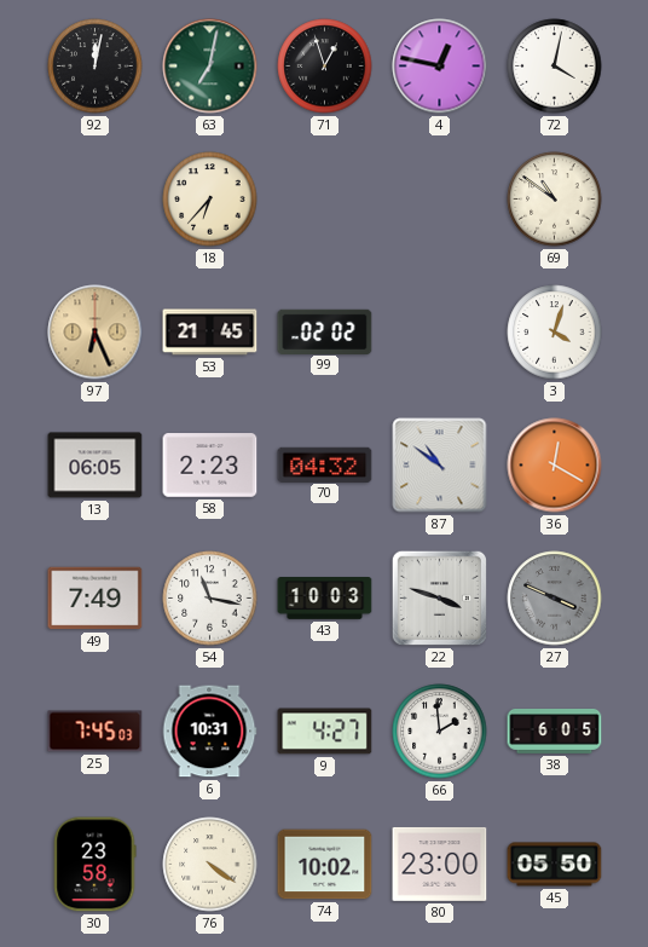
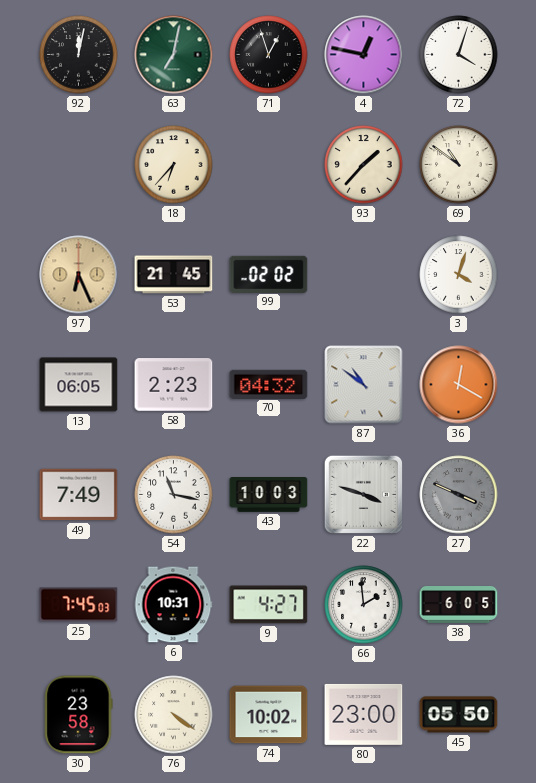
72: 4:02 -> 4:03 (459, 55)
93: none -> 1:37 (364, 165)
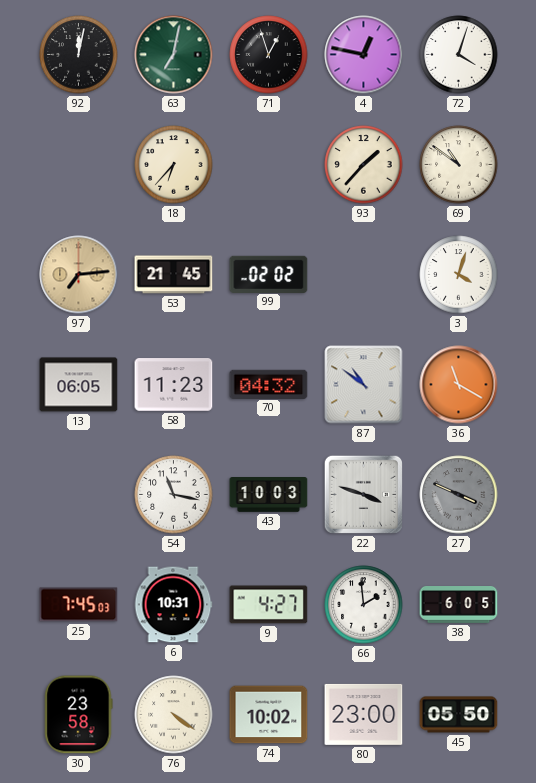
97: 6:26 -> 7:14 (79, 275)
58: 2:23 -> 11:23 (174, 385)
36: 12:20 -> 11:20 (459, 385)
49: 7:49 -> none (79, 495)
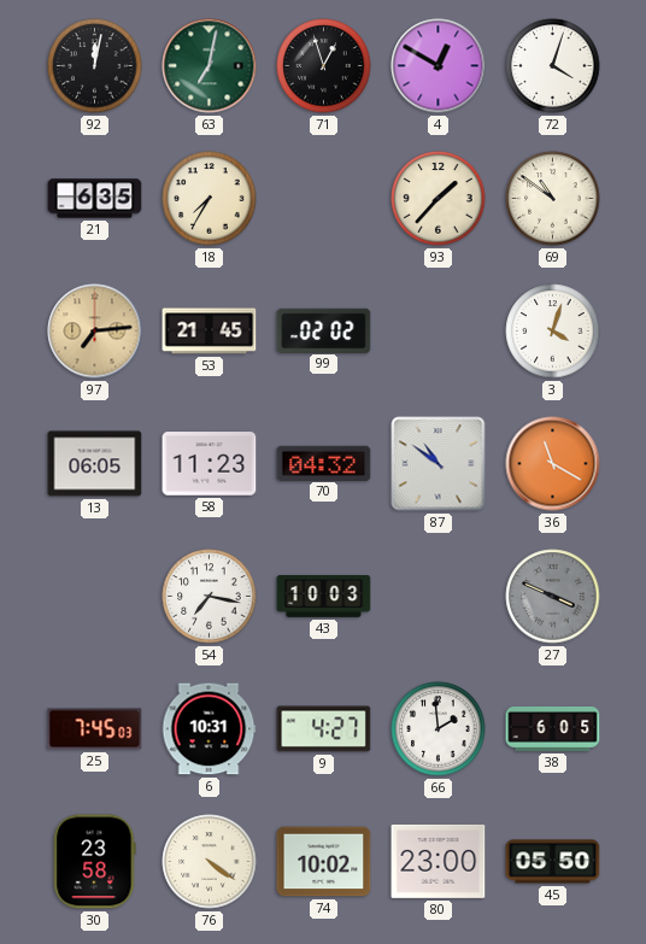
4: 12:47 -> 12:50 (439, 66)
21: none -> 6:35 (95, 199)
18: 6:37 -> 7:35 (210, 199)
54: 11:17 -> 7:17 (210, 597)
22: 3:48 -> none (363, 494)
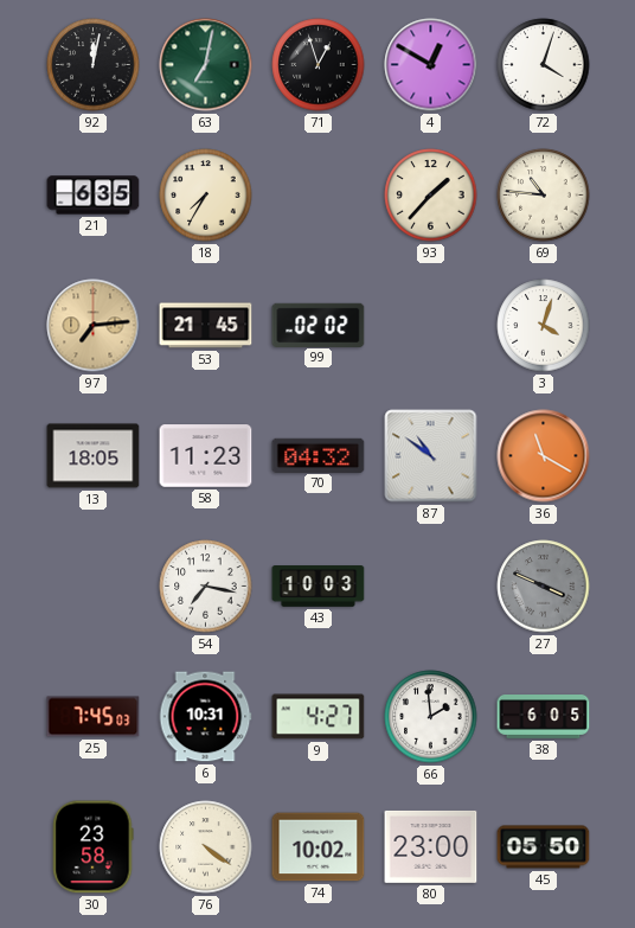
69: 10:51 -> 10:46 (544, 196)
13: 06:05 -> 18:05 (94, 456)
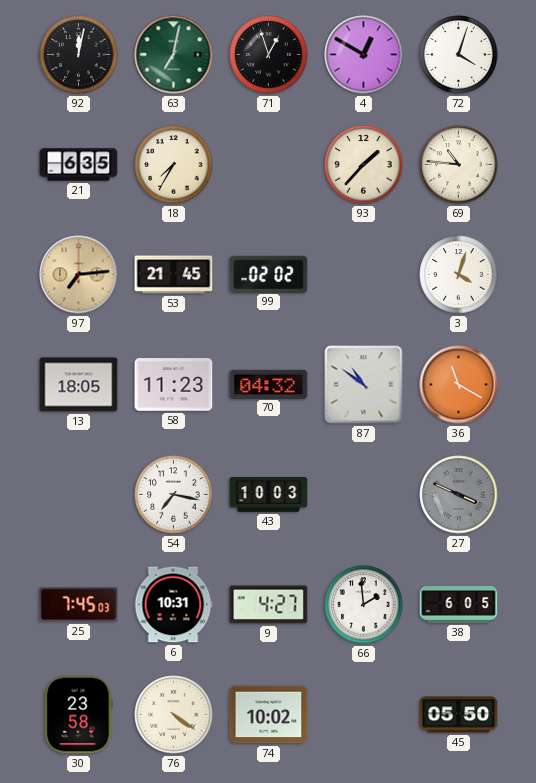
80: 23:00 -> none (431, 846)
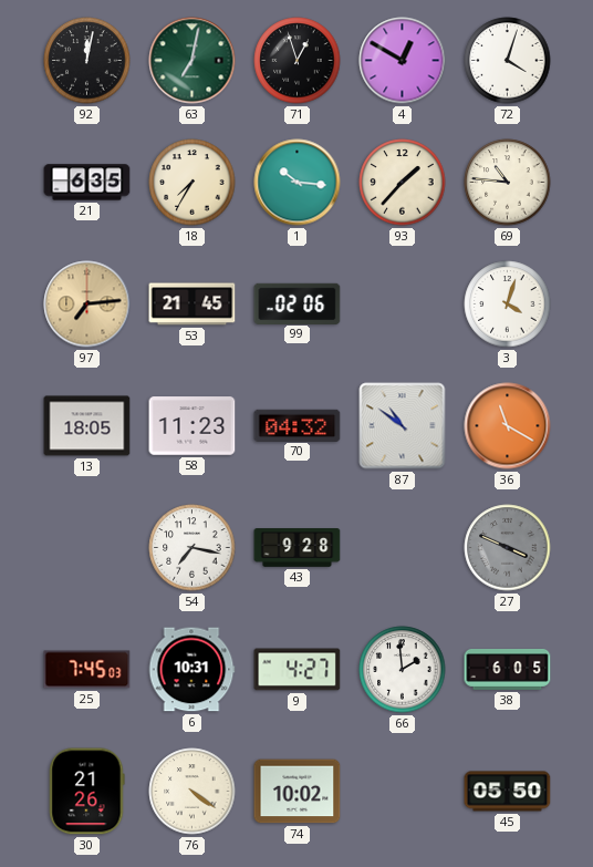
1: none -> 10:16 (298, 183)
99: 02:02 -> 02:06 (298, 303)
43: 10:03 -> 9:28 (298, 548)
30: 23:58 -> 21:26 (87, 792)
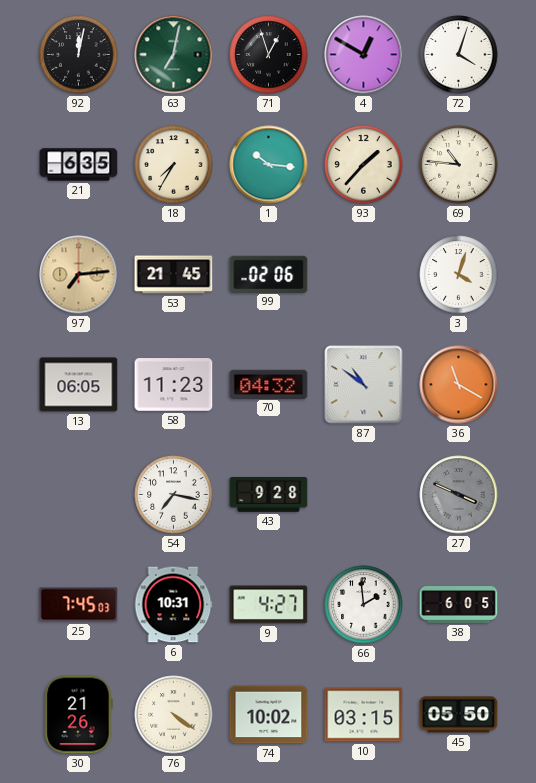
13: 18:05 -> 06:05 (79, 385)
10: none -> 03:15 (364, 715)
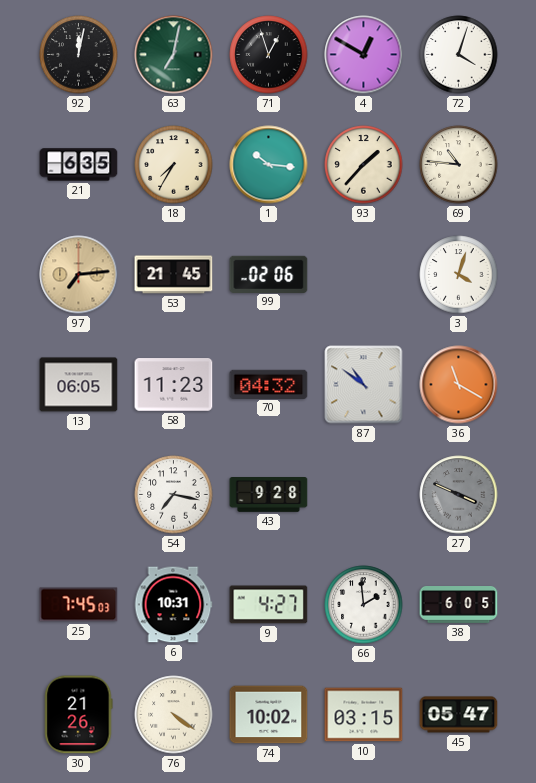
45: 05:50 -> 05:47 (459, 715)
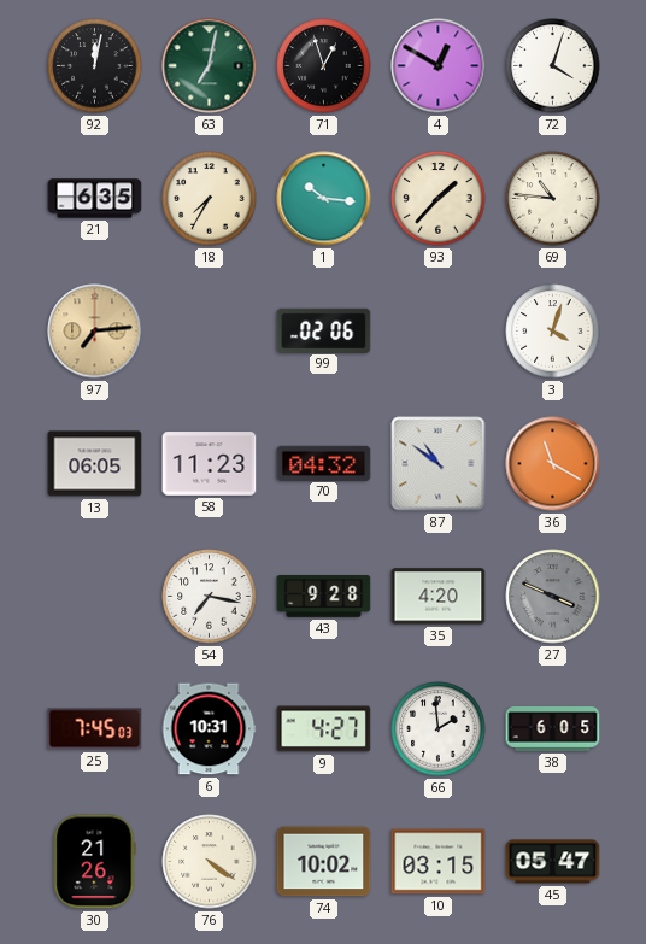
53: 21:45 -> none (174, 275)
35: none -> 4:20 (439, 597)
